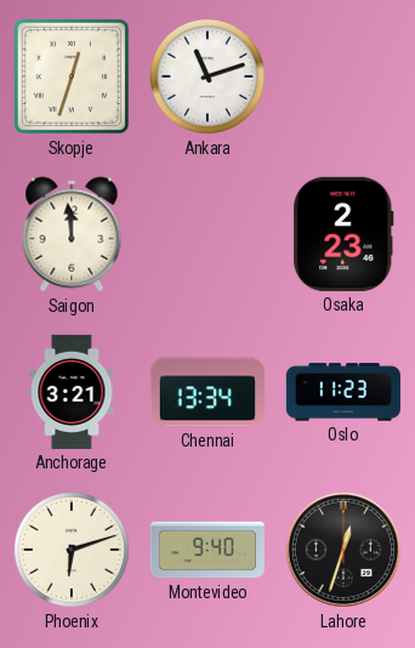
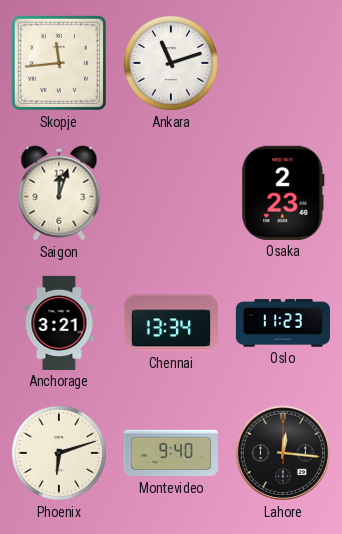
Skopje: 12:33 -> 11:44 (59, 63)
Saigon: 11:59 -> 12:03 (59, 193)
Lahore: 12:33 -> 12:16 (283, 453)
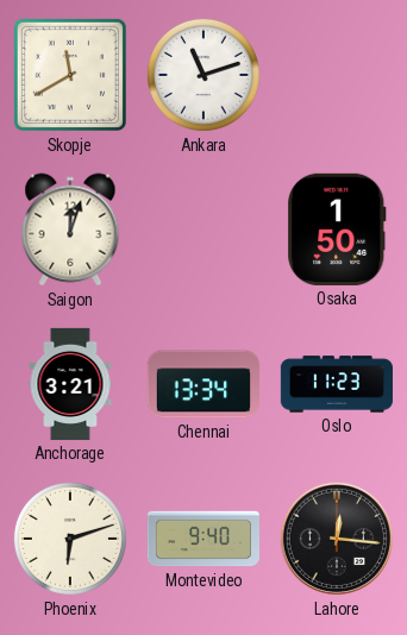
Skopje: 11:44 -> 11:40 (70, 75)
Osaka: 2:23 -> 1:50 (337, 230)
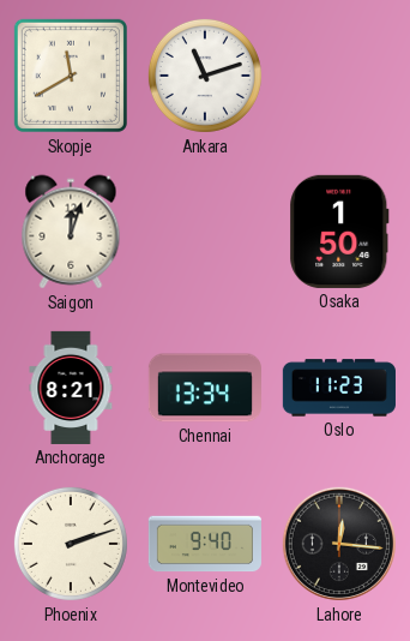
Anchorage: 3:21 -> 8:21 (71, 388)
Phoenix: 6:12 -> 2:12 (71, 544)
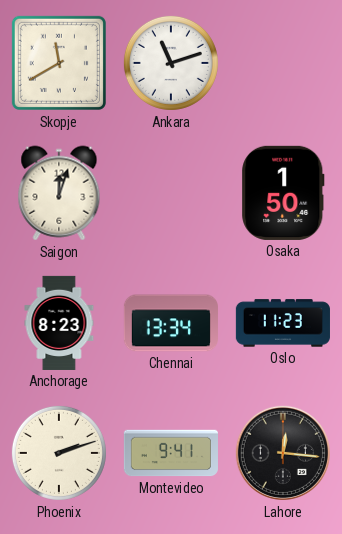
Anchorage: 8:21 -> 8:23 (59, 323)
Montevideo: 9:40 -> 9:41 (171, 453)
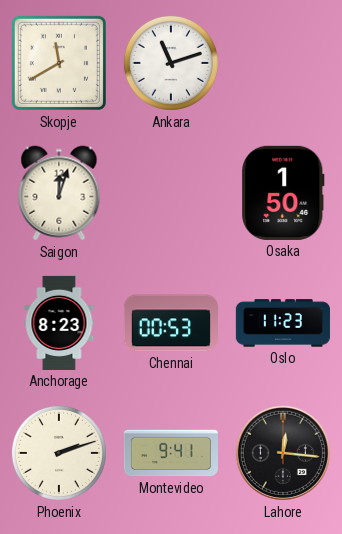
Chennai: 13:34 -> 00:53 (171, 323)
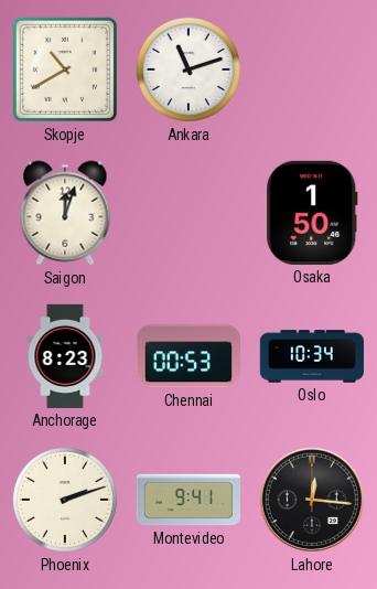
Skopje: 11:40 -> 10:40 (65, 69)
Oslo: 11:23 -> 10:34 (312, 356)
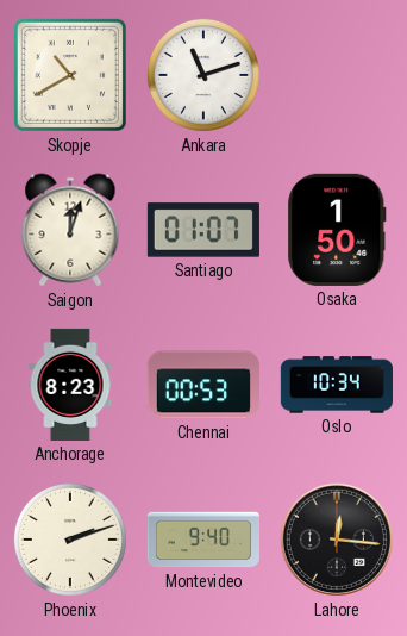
Santiago: none -> 01:07 (203, 230)
Montevideo: 9:41 -> 9:40 (203, 540)
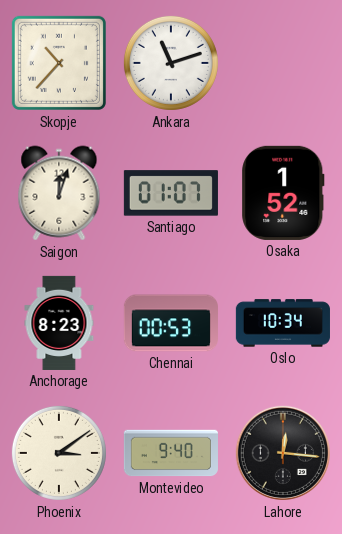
Skopje: 10:40 -> 10:37 (59, 63)
Osaka: 1:50 -> 1:52 (283, 193)
Phoenix: 2:12 -> 3:09 (59, 453)
